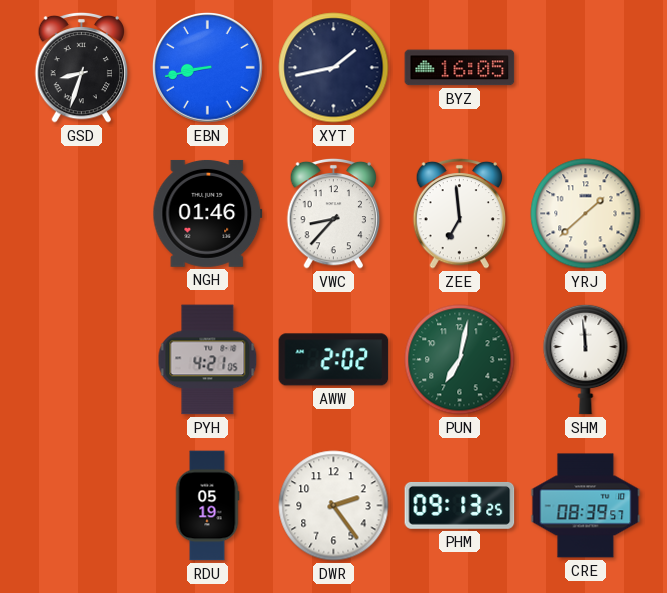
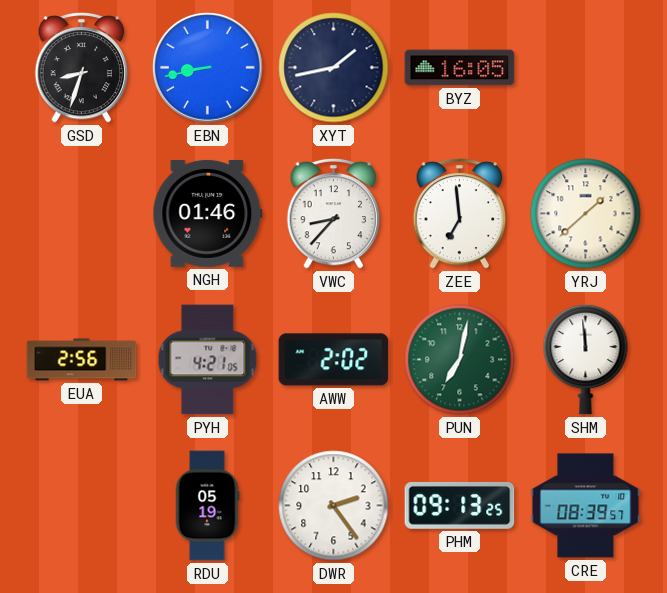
EUA: none -> 2:56 (82, 360)
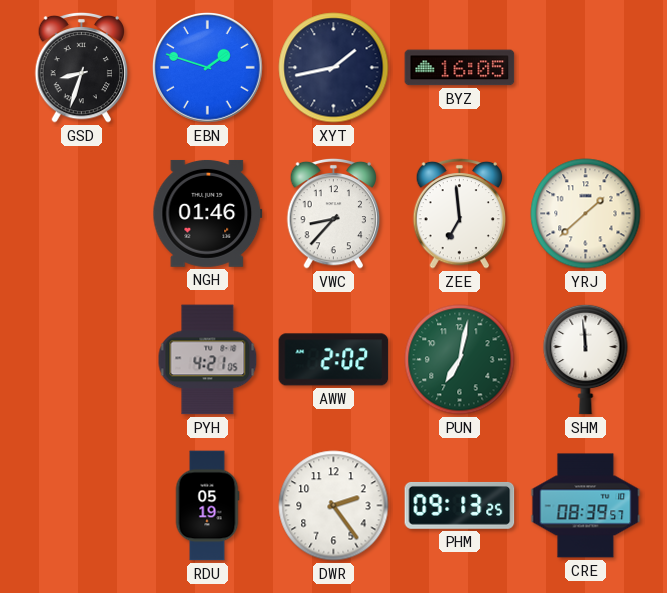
EBN: 8:43 -> 1:48 (208, 68)
EUA: 2:56 -> none (82, 360)
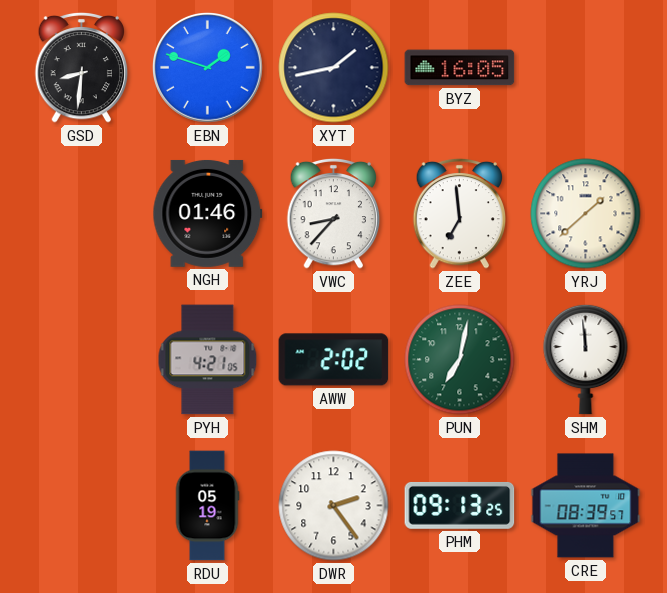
GSD: 8:33 -> 8:31 (82, 67)
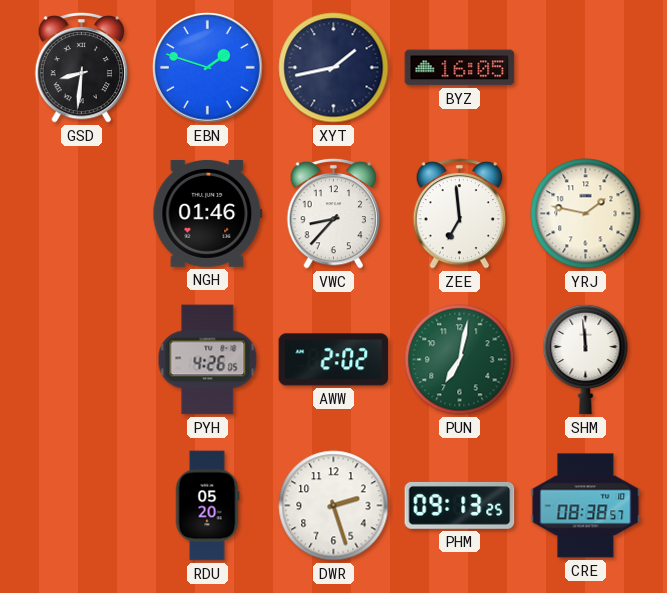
YRJ: 1:38 -> 1:47 (586, 214)
PYH: 4:21 -> 4:26 (208, 360)
RDU: 05:19 -> 05:20 (207, 506)
DWR: 2:24 -> 2:27 (334, 506)
CRE: 08:39 -> 08:38 (586, 506)
